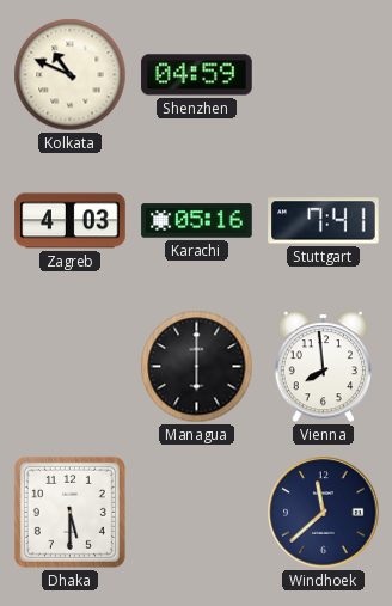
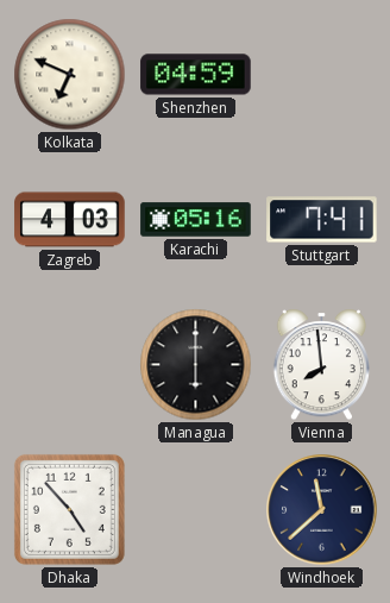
Kolkata: 10:49 -> 6:49 (70, 75)
Dhaka: 5:30 -> 4:53 (69, 509)
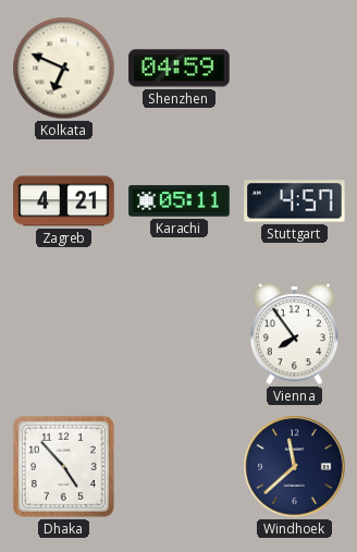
Zagreb: 4:03 -> 4:21 (64, 201)
Karachi: 05:16 -> 05:11 (180, 201)
Stuttgart: 7:41 -> 4:57 (295, 201)
Managua: 6:00 -> none (196, 365)
Vienna: 7:59 -> 7:54 (294, 334)
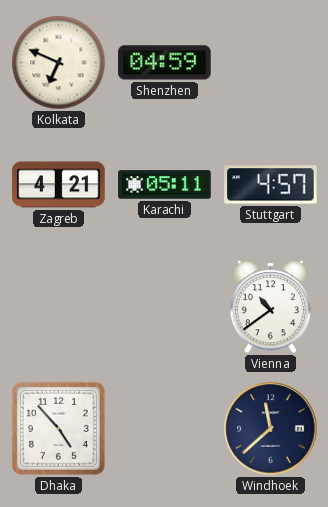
Vienna: 7:54 -> 10:39 (270, 307)
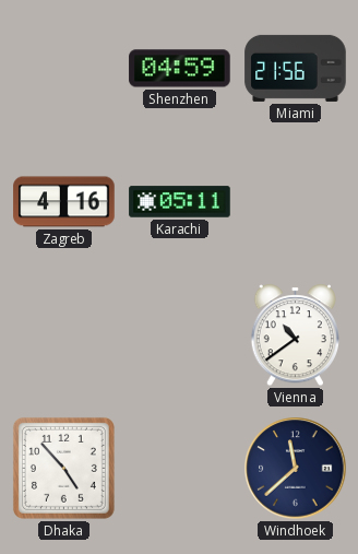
Kolkata: 6:49 -> none (59, 63)
Miami: none -> 21:56 (296, 68)
Zagreb: 4:21 -> 4:16 (64, 202)
Stuttgart: 4:57 -> none (271, 185)
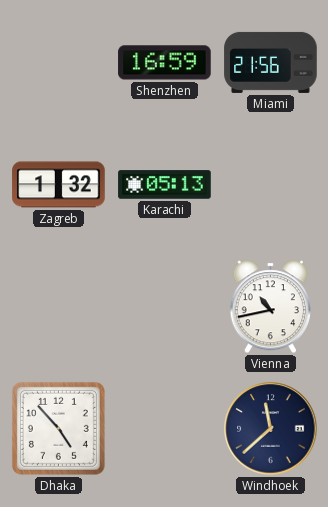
Shenzhen: 04:59 -> 16:59 (165, 63)
Zagreb: 4:16 -> 1:32 (59, 185)
Karachi: 05:11 -> 05:13 (165, 185)
Vienna: 10:39 -> 10:43 (270, 307)
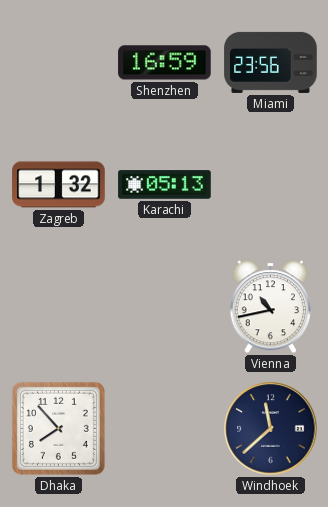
Miami: 21:56 -> 23:56 (271, 62)
Dhaka: 4:53 -> 7:53 (58, 428)
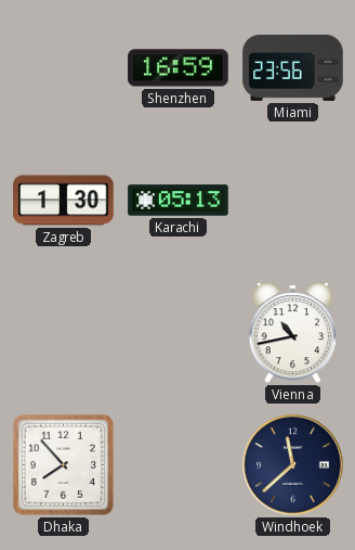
Zagreb: 1:32 -> 1:30 (64, 201)
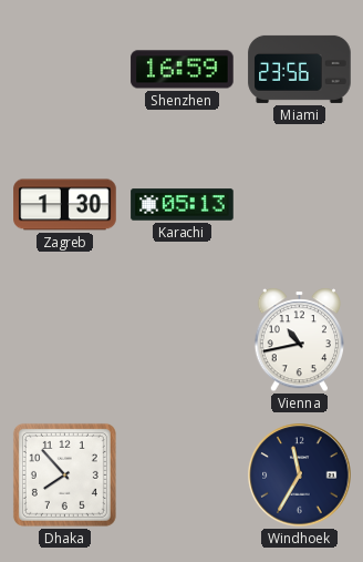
Windhoek: 11:38 -> 11:35 (300, 476)
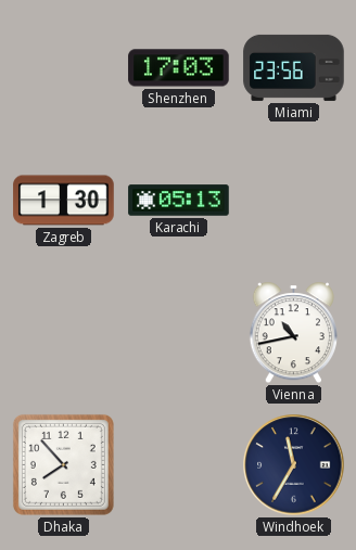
Shenzhen: 16:59 -> 17:03 (179, 68)
